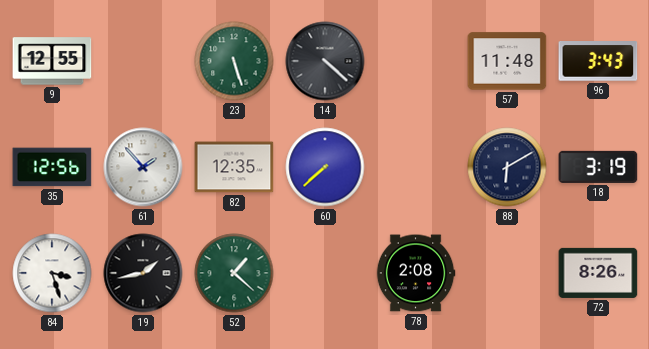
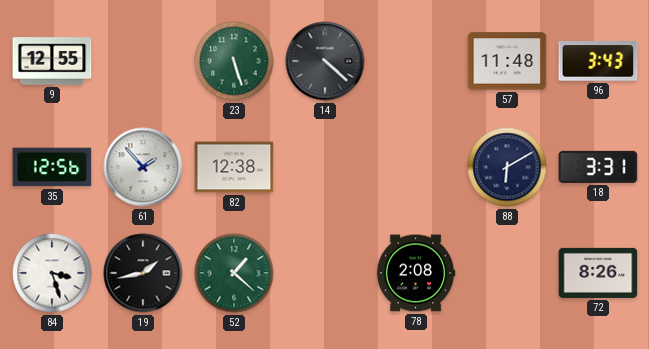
82: 12:35 -> 12:38 (234, 167)
60: 7:38 -> none (325, 167)
18: 3:19 -> 3:31 (598, 167)
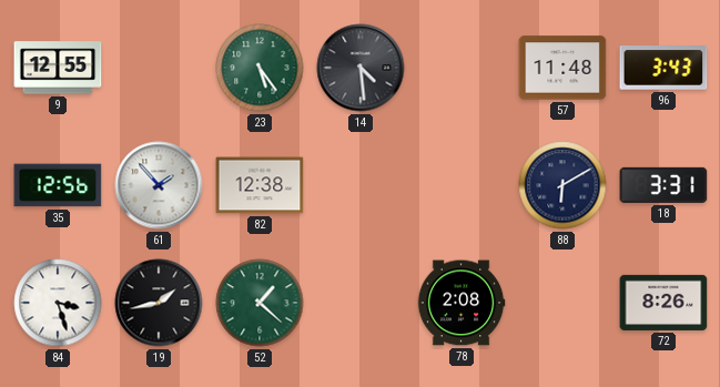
23: 5:27 -> 5:24 (260, 68)
14: 4:22 -> 4:29 (361, 68)
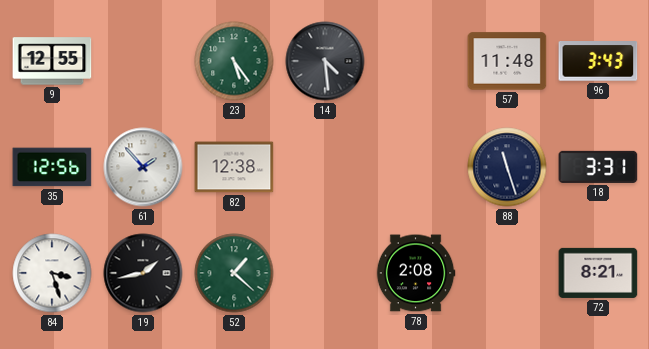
88: 6:10 -> 11:27 (507, 167)
72: 8:26 -> 8:21 (598, 273)
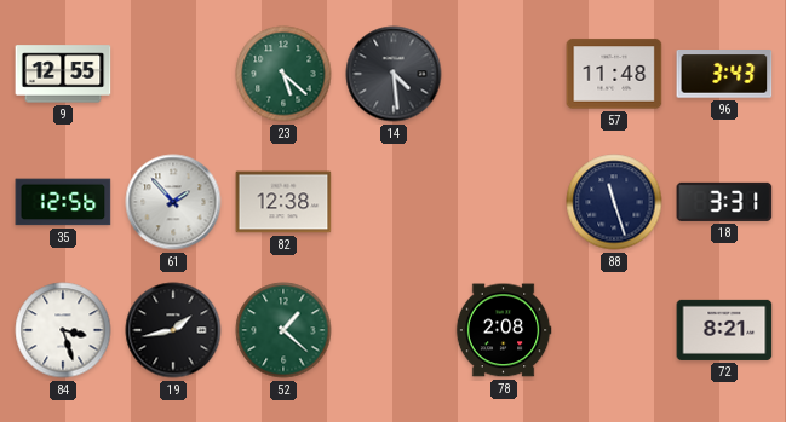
23: 5:24 -> 5:22 (283, 74)
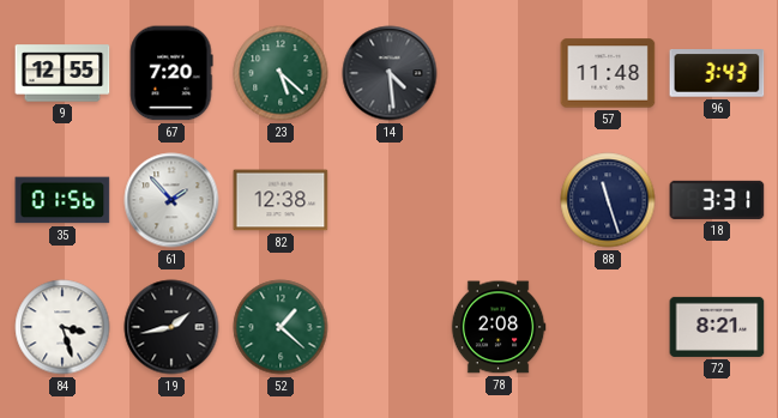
67: none -> 7:20 (171, 73)
35: 12:56 -> 01:56 (62, 200)
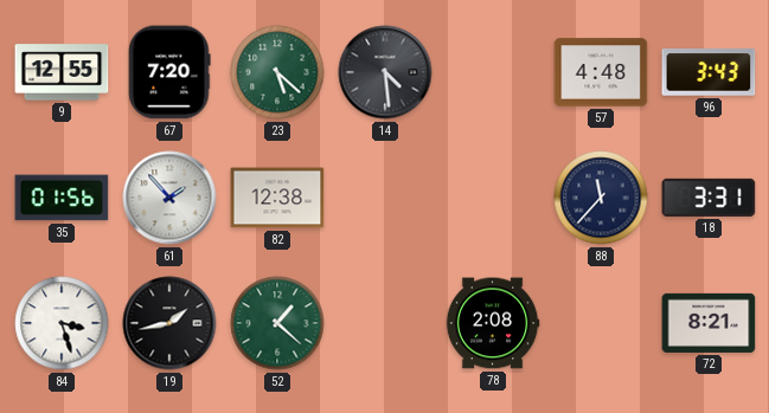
57: 11:48 -> 4:48 (601, 72)
88: 11:27 -> 11:37 (601, 198)
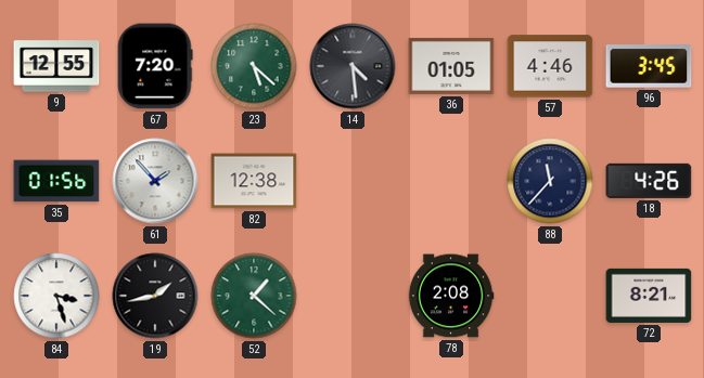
36: none -> 01:05 (451, 66)
57: 4:48 -> 4:46 (550, 66)
96: 3:43 -> 3:45 (649, 66)
18: 3:31 -> 4:26 (649, 181)
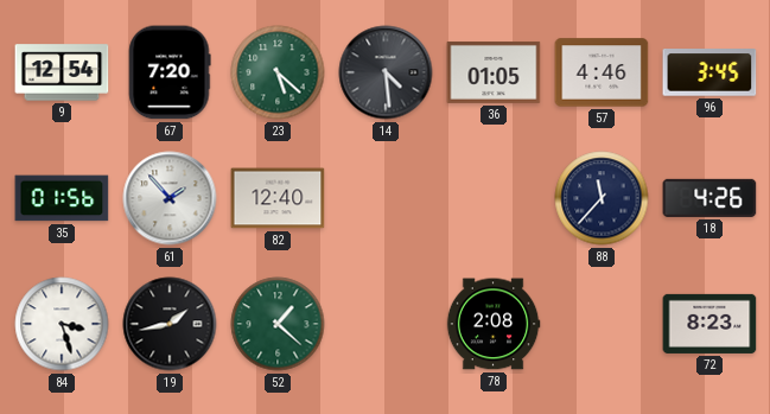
9: 12:55 -> 12:54 (62, 72)
82: 12:38 -> 12:40 (278, 198)
72: 8:21 -> 8:23 (709, 324)
